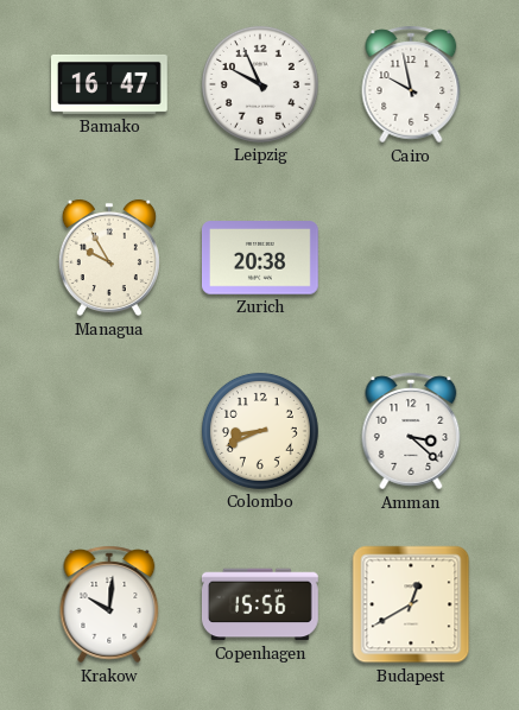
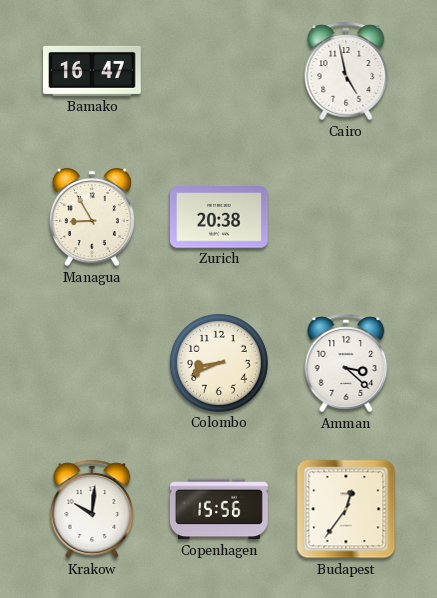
Leipzig: 9:56 -> none (260, 84)
Cairo: 9:58 -> 4:58 (346, 71)
Managua: 9:55 -> 8:55 (92, 217)
Budapest: 12:40 -> 12:36 (346, 509)
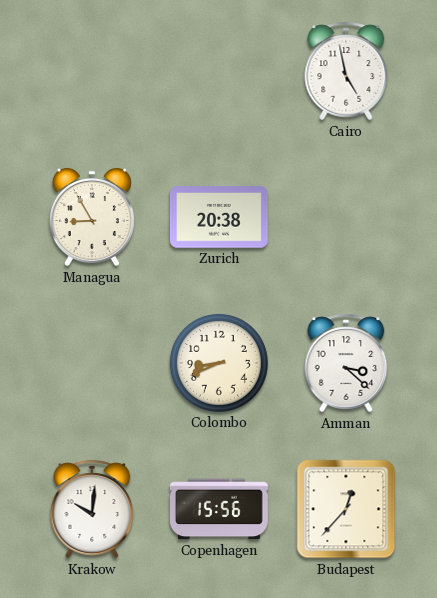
Bamako: 16:47 -> none (93, 71)
Budapest: 12:36 -> 12:37 (346, 509)
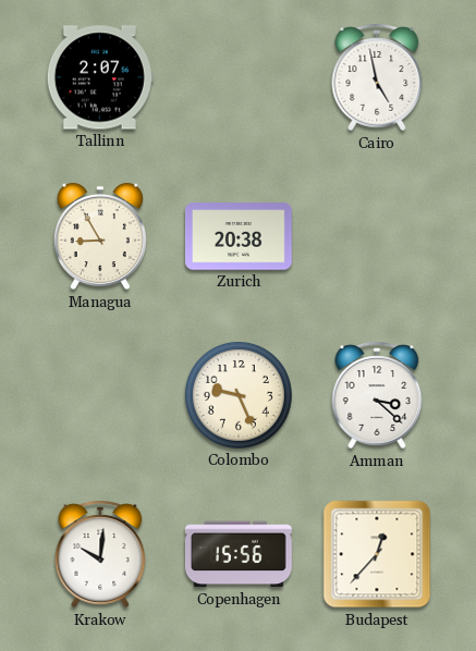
Tallinn: none -> 2:07 (100, 77)
Colombo: 8:41 -> 9:26 (239, 395)
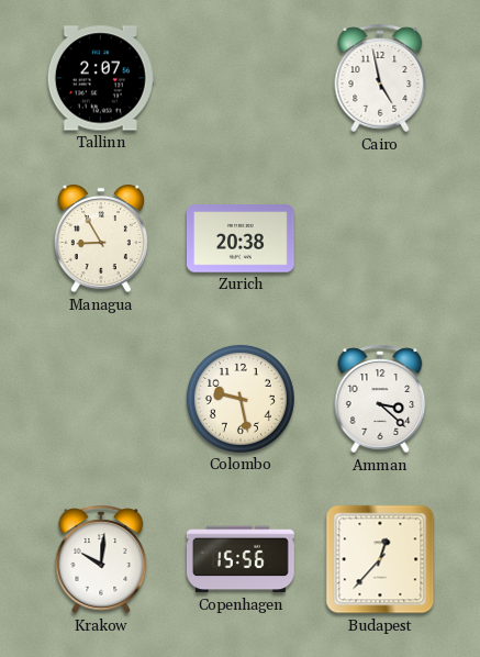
Colombo: 9:26 -> 9:28 (241, 399)
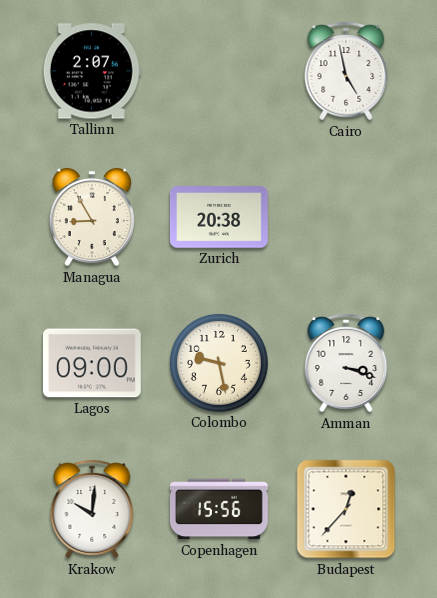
Lagos: none -> 09:00 (92, 363)
Amman: 3:22 -> 3:18 (346, 363)
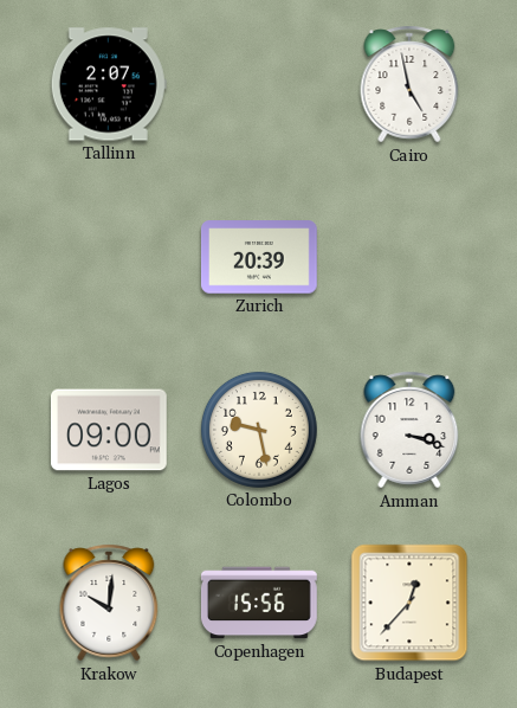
Managua: 8:55 -> none (92, 217)
Zurich: 20:38 -> 20:39 (259, 257)
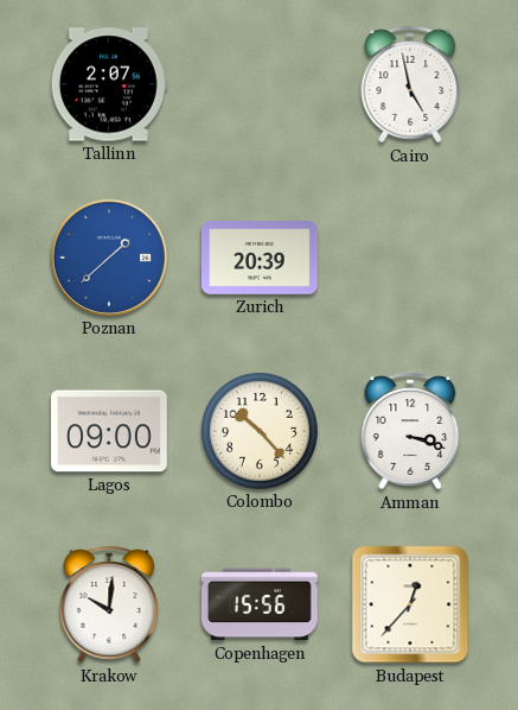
Poznan: none -> 1:38 (109, 258)
Colombo: 9:28 -> 10:23 (260, 431)
